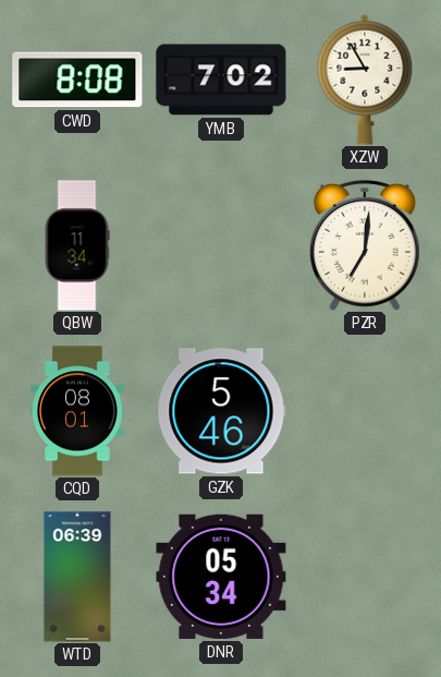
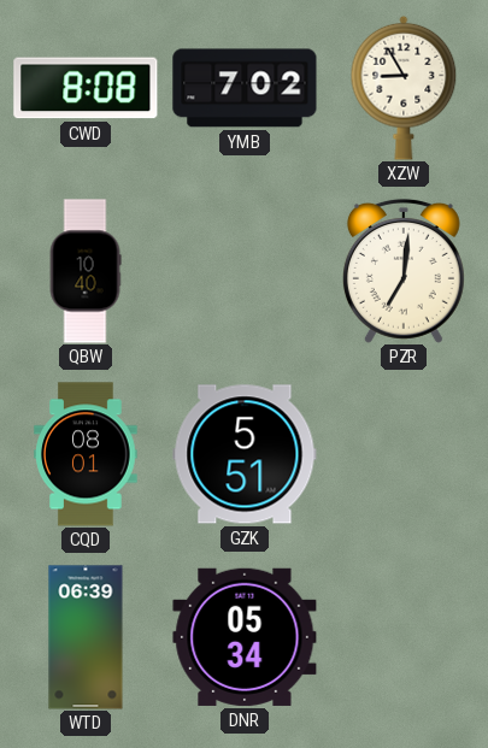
QBW: 11:34 -> 10:40 (86, 271)
GZK: 5:46 -> 5:51 (245, 454)
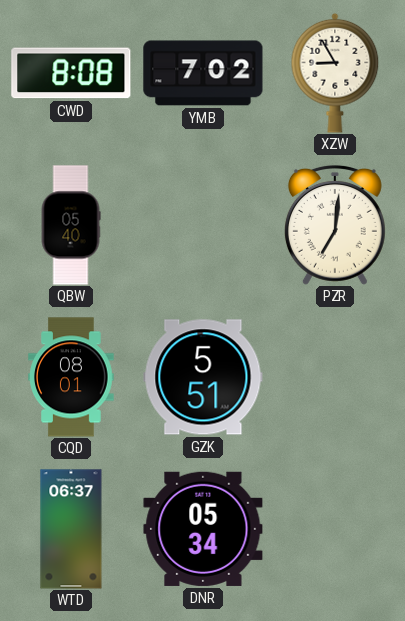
QBW: 10:40 -> 05:40 (71, 225)
WTD: 06:39 -> 06:37 (71, 529)
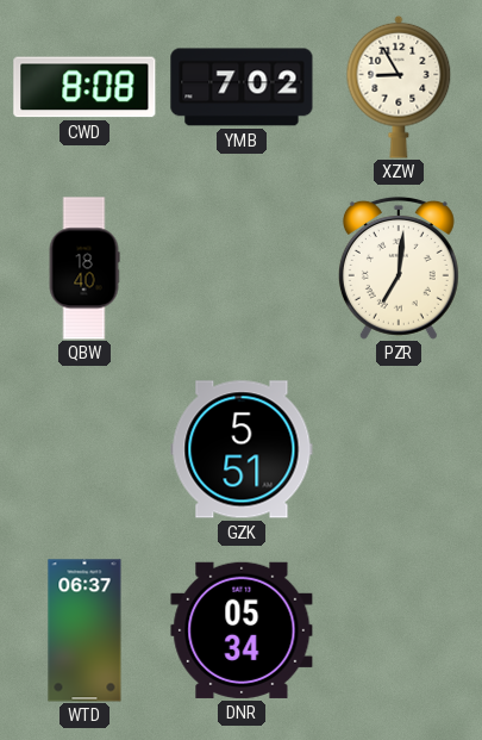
QBW: 05:40 -> 18:40 (84, 268)
CQD: 08:01 -> none (71, 377)
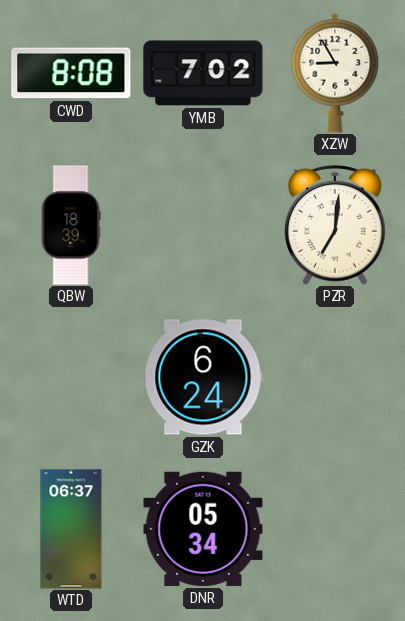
QBW: 18:40 -> 18:39 (71, 225)
GZK: 5:51 -> 6:24 (203, 377)
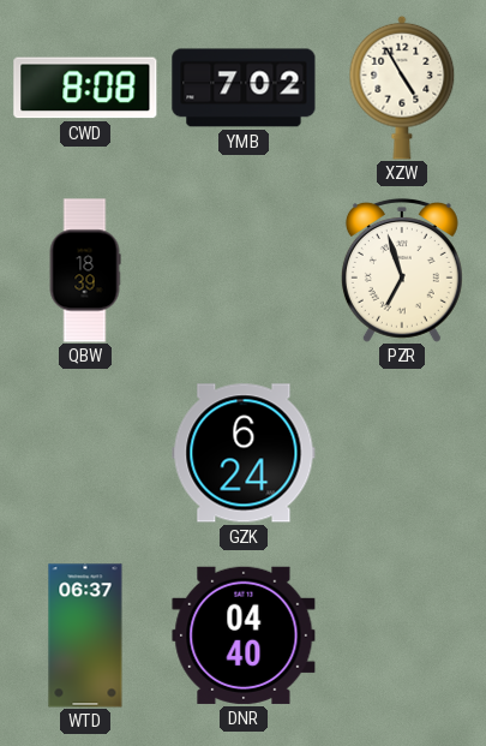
XZW: 8:55 -> 4:55 (402, 88)
PZR: 7:01 -> 6:57 (402, 270)
DNR: 05:34 -> 04:40 (244, 635)
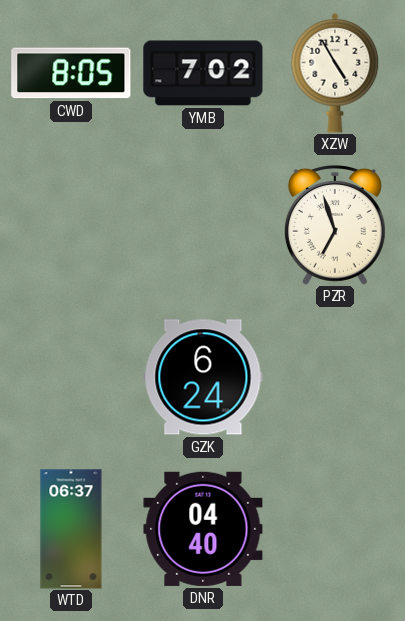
CWD: 8:08 -> 8:05 (71, 73)
QBW: 18:39 -> none (85, 270)
